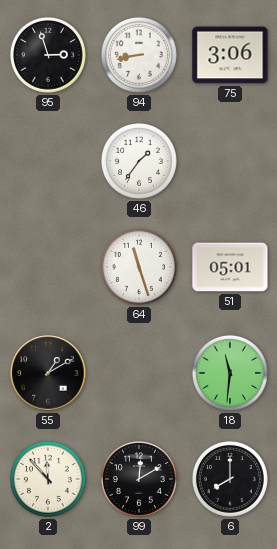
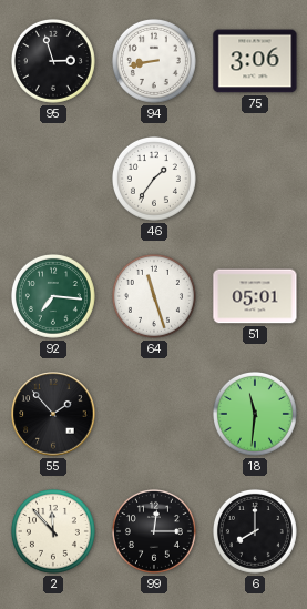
92: none -> 7:16 (53, 296)
55: 1:10 -> 1:53 (53, 414)
99: 12:10 -> 12:15 (154, 531)
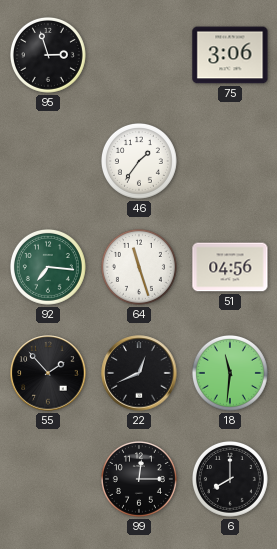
94: 8:43 -> none (154, 61)
51: 05:01 -> 04:56 (230, 267)
22: none -> 12:41 (139, 373)
2: 11:53 -> none (53, 531)
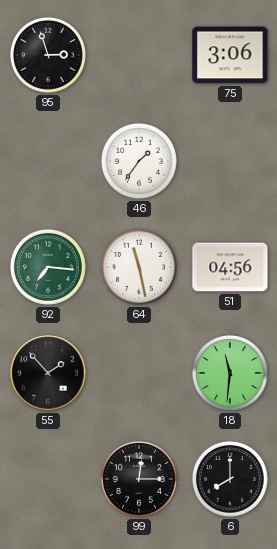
64: 11:27 -> 11:28 (139, 267)
22: 12:41 -> none (139, 373)
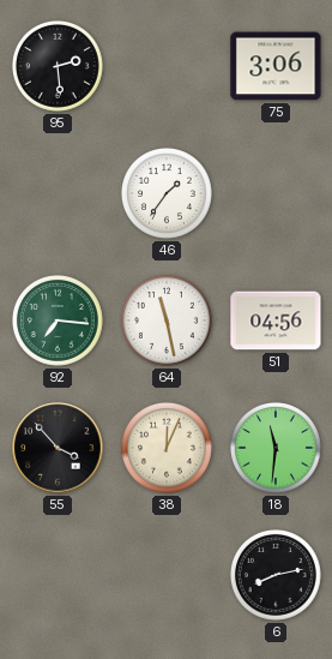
95: 2:57 -> 2:29 (58, 66)
55: 1:53 -> 3:53 (58, 448)
38: none -> 12:04 (167, 448)
99: 12:15 -> none (139, 479)
6: 8:00 -> 8:13 (276, 575)
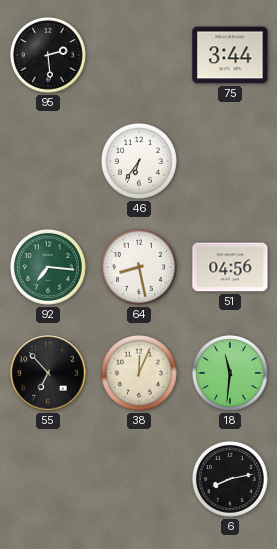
75: 3:06 -> 3:44 (230, 55)
46: 1:36 -> 6:36 (139, 161)
64: 11:28 -> 8:28 (139, 267)
55: 3:53 -> 6:53 (48, 373)
